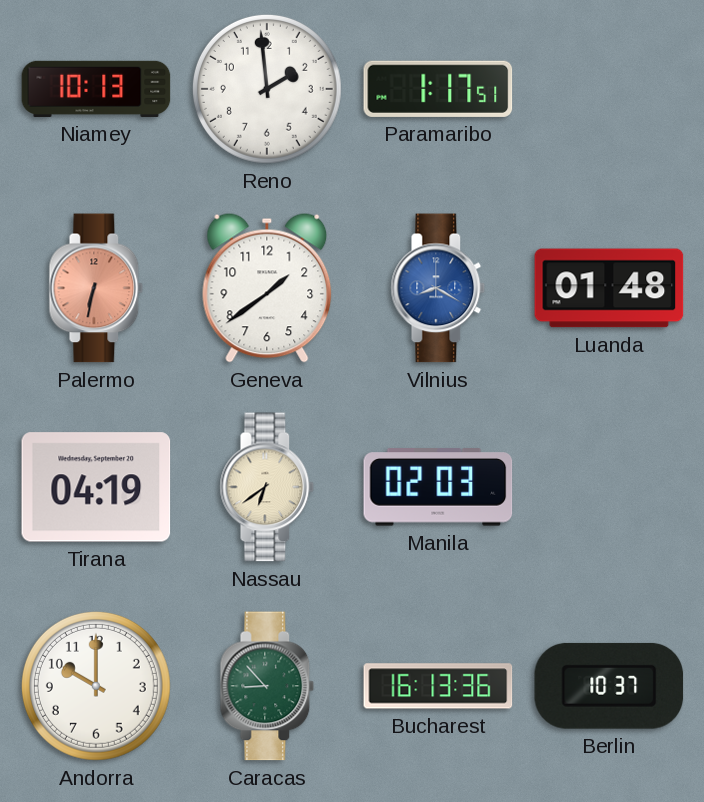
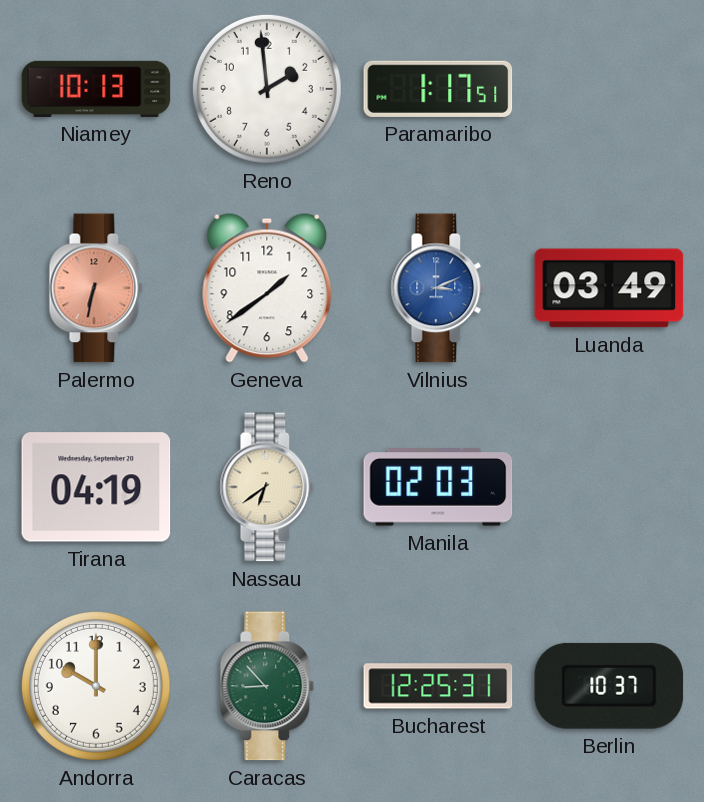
Vilnius: 8:20 -> 3:11 (438, 288)
Luanda: 01:48 -> 03:49 (609, 288)
Bucharest: 16:13 -> 12:25 (438, 686)
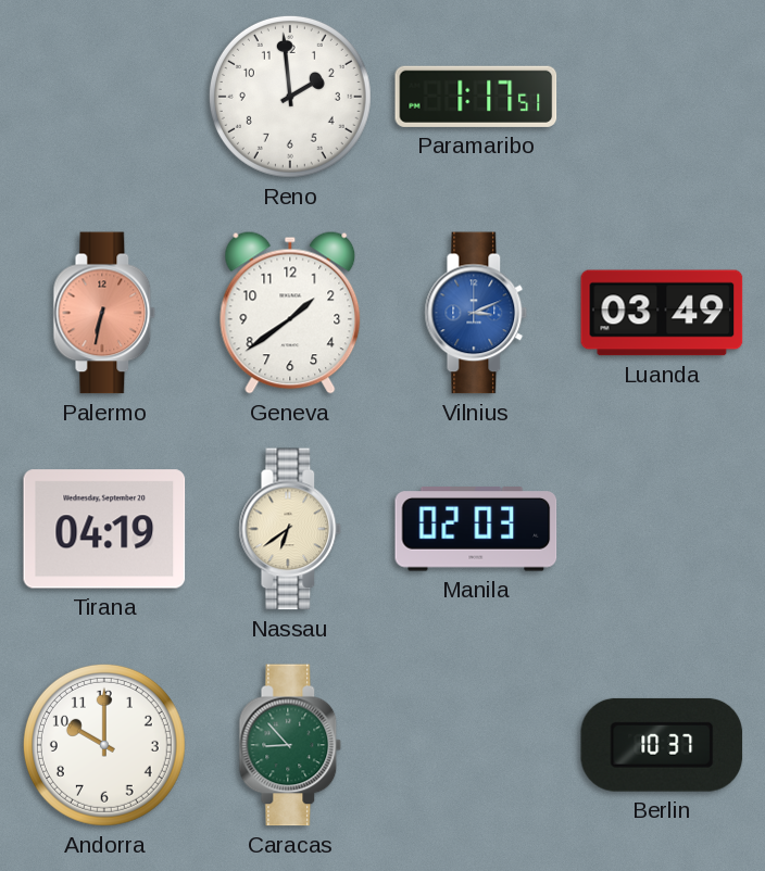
Niamey: 10:13 -> none (96, 89)
Bucharest: 12:25 -> none (438, 686)
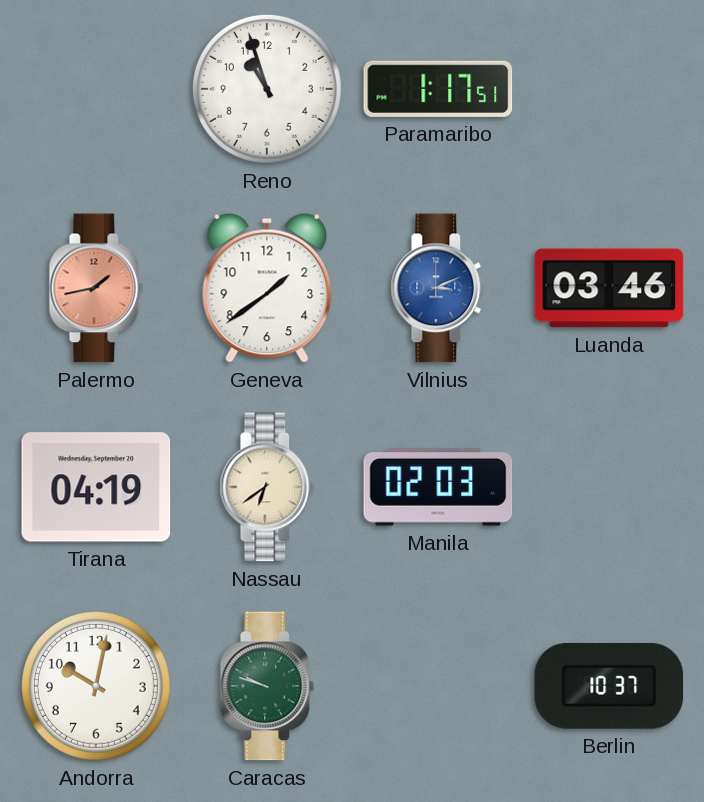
Reno: 1:59 -> 10:57 (267, 89)
Palermo: 6:32 -> 1:43 (96, 288)
Luanda: 03:49 -> 03:46 (609, 288)
Andorra: 10:00 -> 10:02 (96, 686)
Caracas: 8:53 -> 9:48 (267, 686)
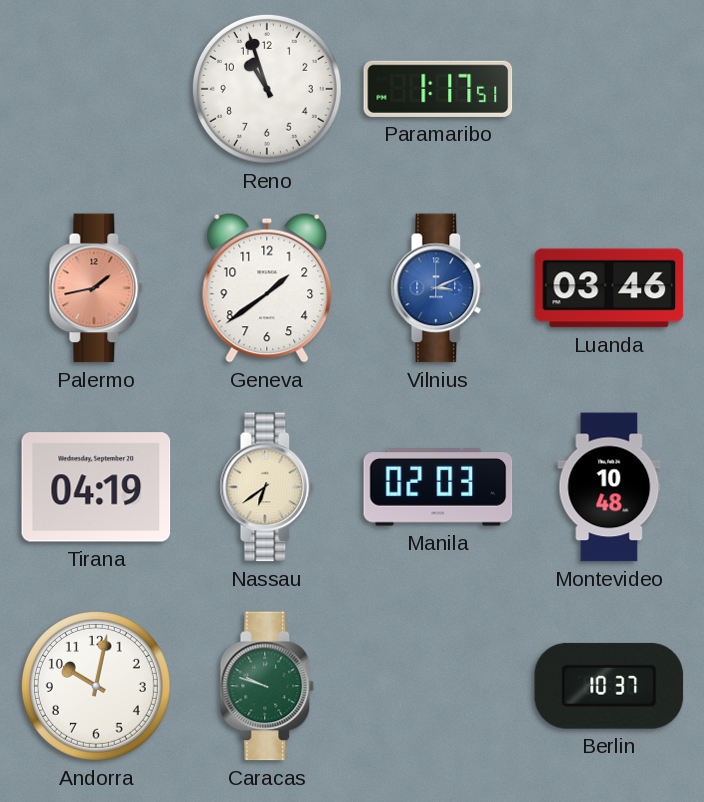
Montevideo: none -> 10:48 (609, 487)
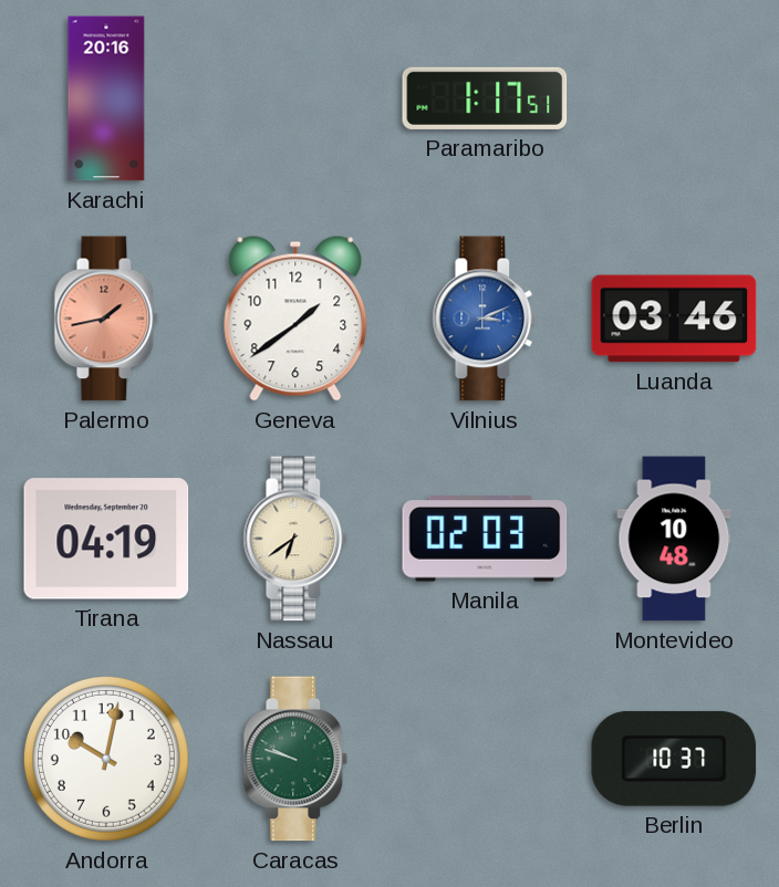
Karachi: none -> 20:16 (106, 98)
Reno: 10:57 -> none (267, 89)
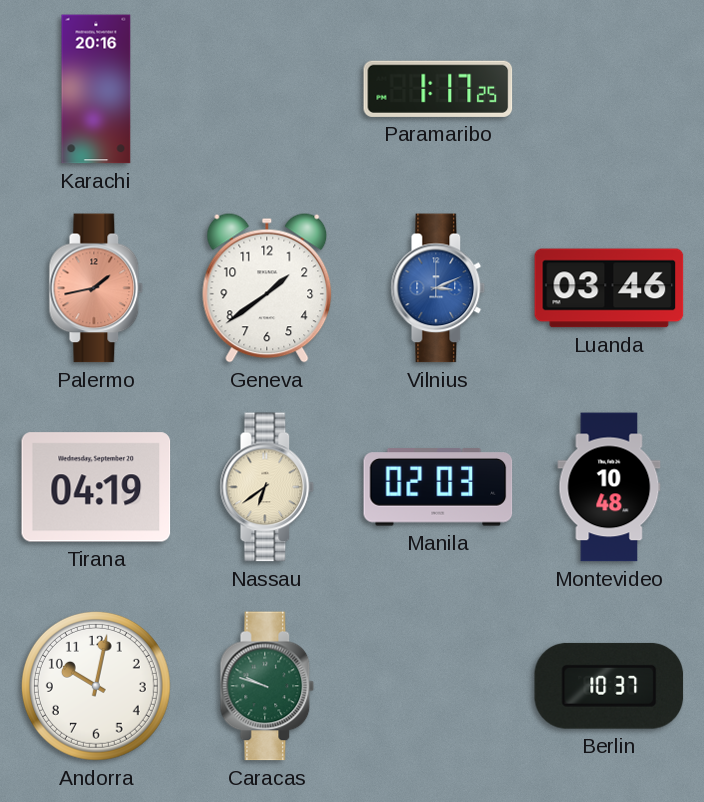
Paramaribo: 1:17:51 -> 1:17:25 (438, 89)
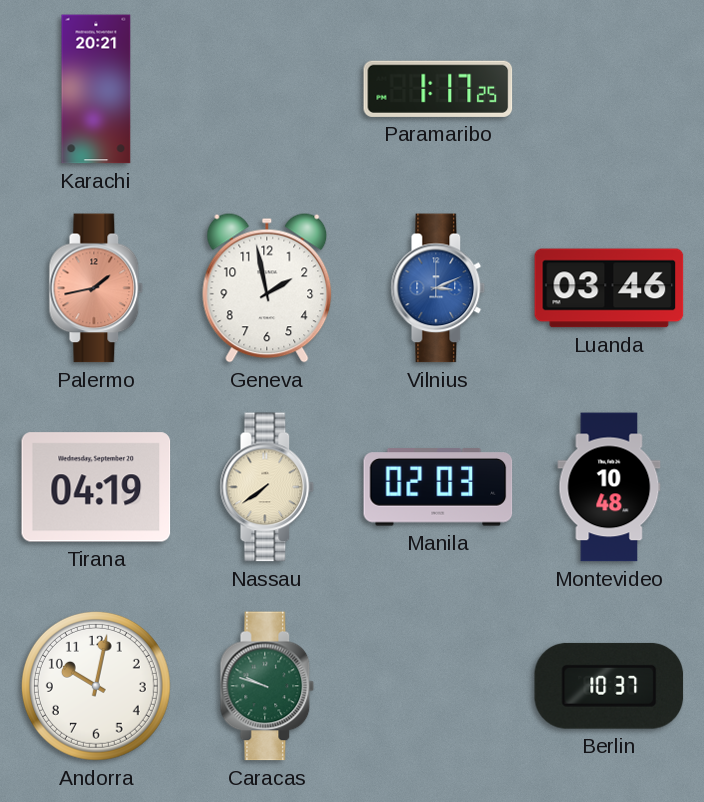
Karachi: 20:16 -> 20:21 (96, 89)
Geneva: 1:39 -> 1:58 (267, 288)
Nassau: 6:39 -> 7:39 (267, 487)
